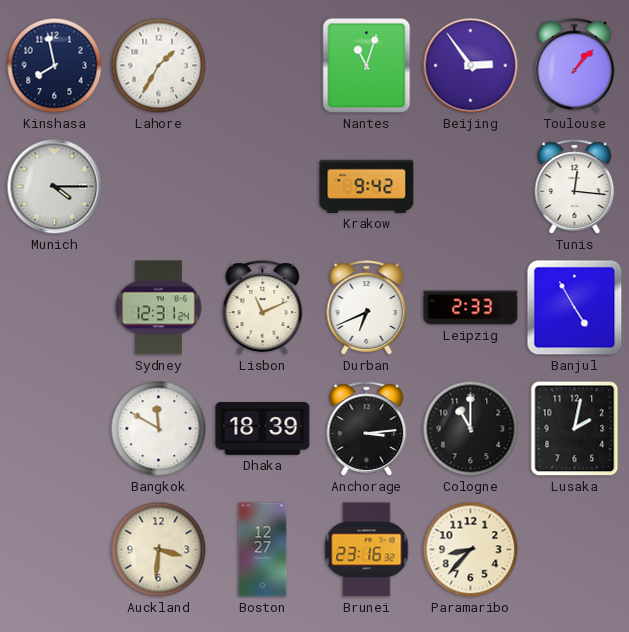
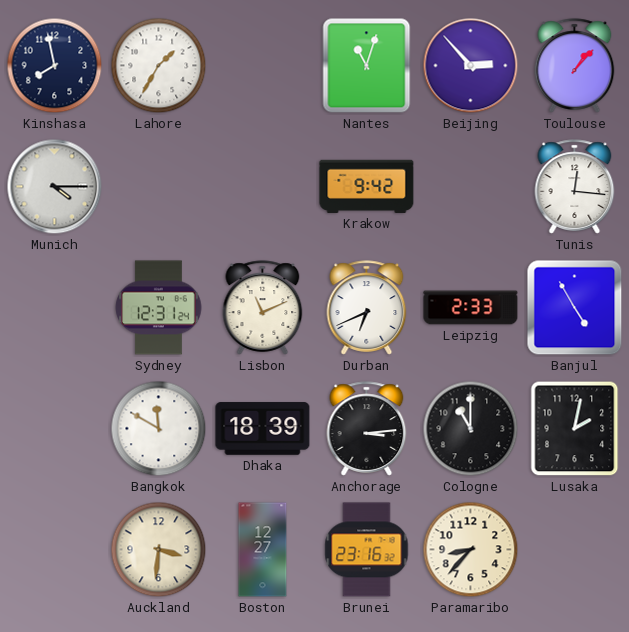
Beijing: 2:54 -> 2:53 (471, 66)
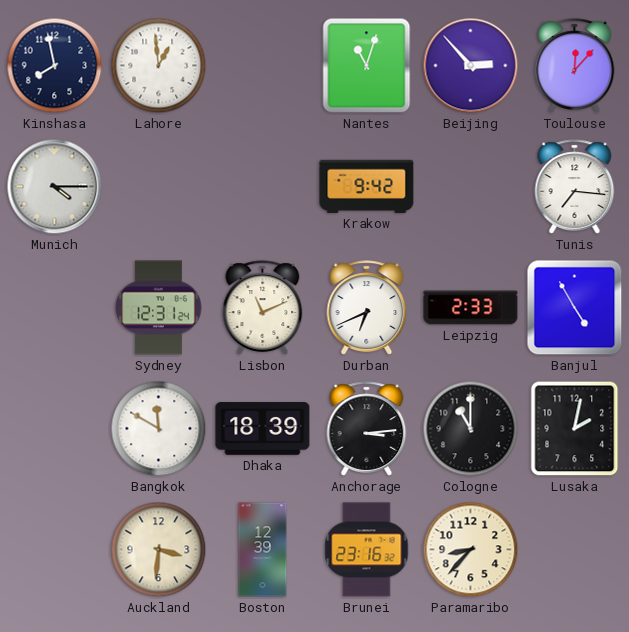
Lahore: 1:35 -> 12:59 (159, 66)
Toulouse: 1:07 -> 12:07 (575, 66)
Tunis: 12:16 -> 7:16 (575, 187)
Boston: 12:27 -> 12:39 (263, 550)
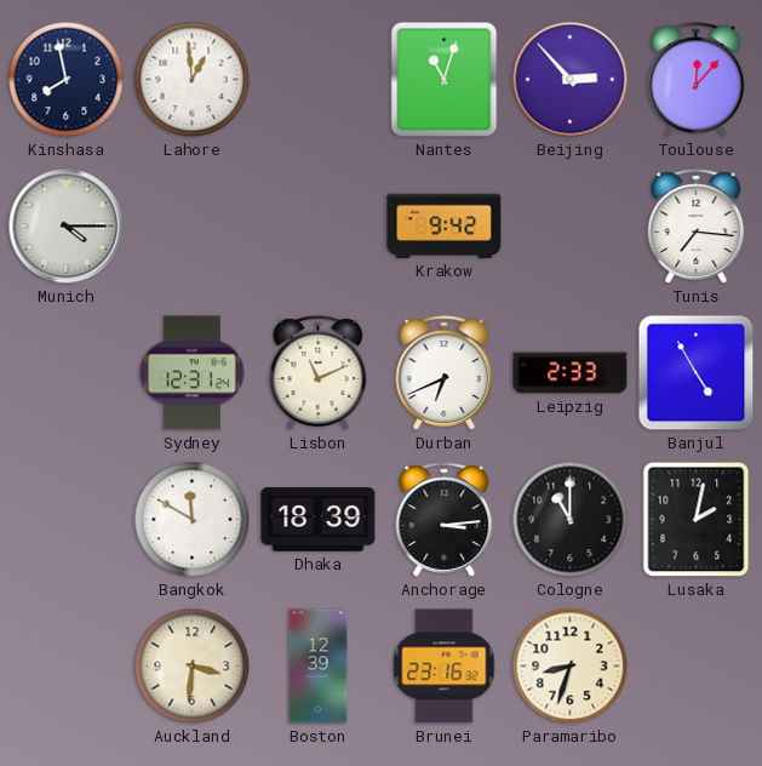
Paramaribo: 8:37 -> 8:33 (571, 667)
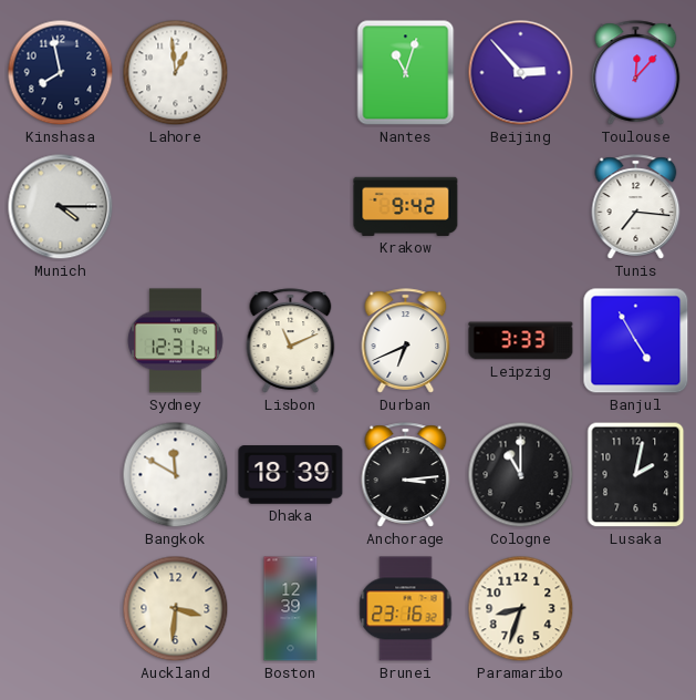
Leipzig: 2:33 -> 3:33 (521, 341)
